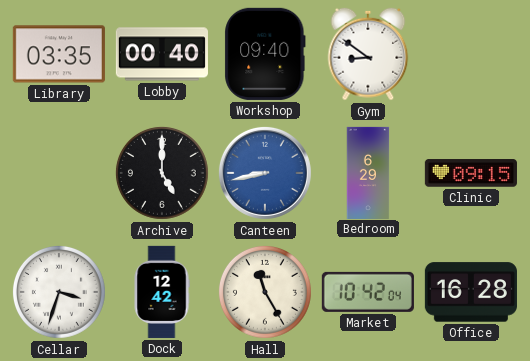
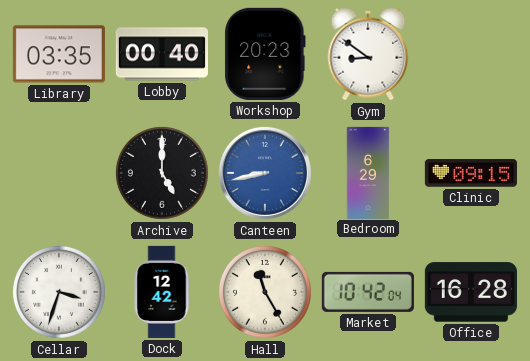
Workshop: 09:40 -> 20:23 (265, 54)
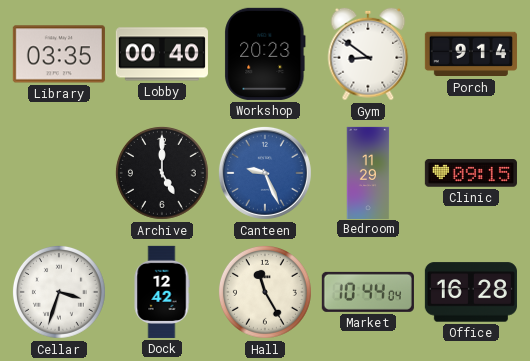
Porch: none -> 9:14 (471, 54)
Canteen: 8:43 -> 9:26 (265, 173)
Bedroom: 6:29 -> 11:29 (368, 172)
Market: 10:42 -> 10:44 (368, 292)
